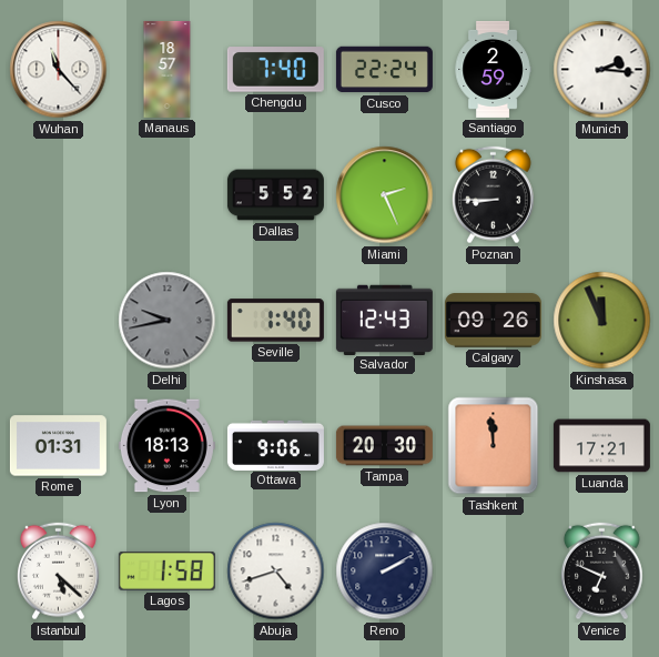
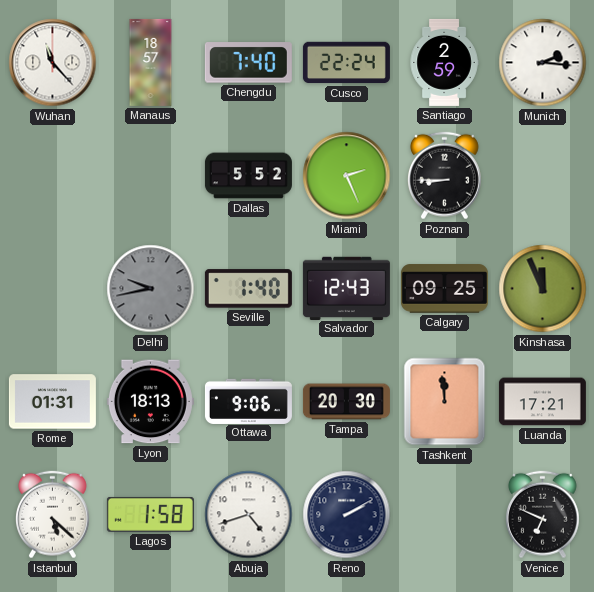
Calgary: 09:26 -> 09:25 (444, 289)
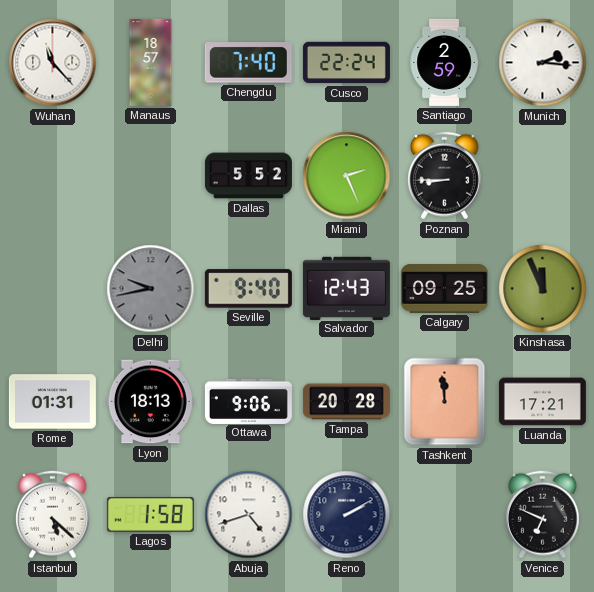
Seville: 1:40 -> 9:40 (248, 289)
Tampa: 20:30 -> 20:28 (346, 402)
